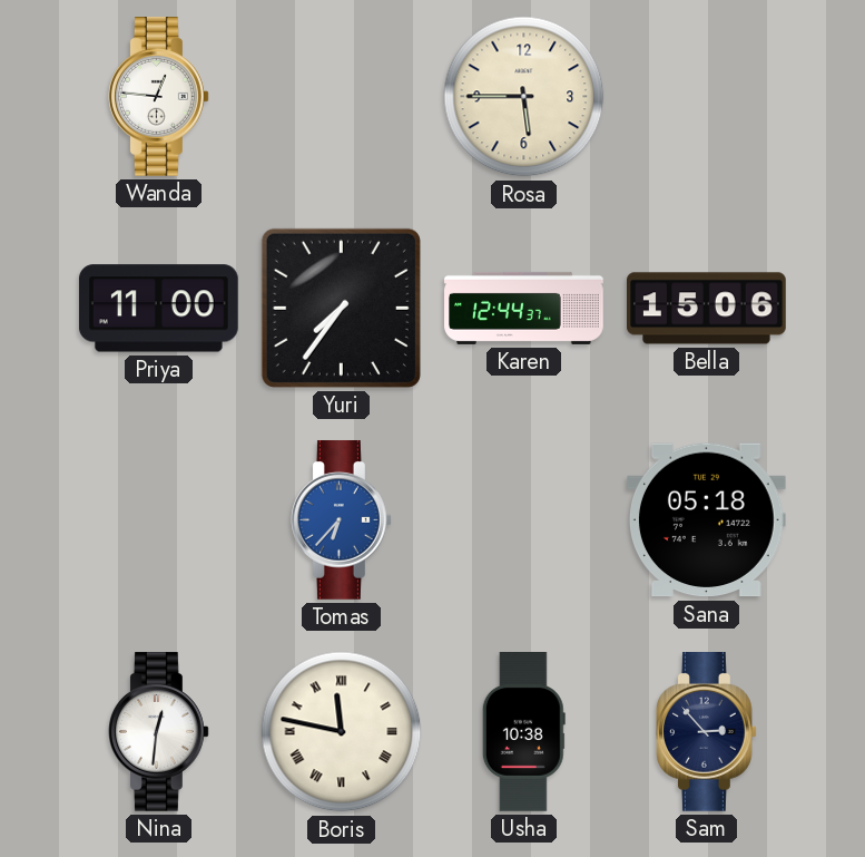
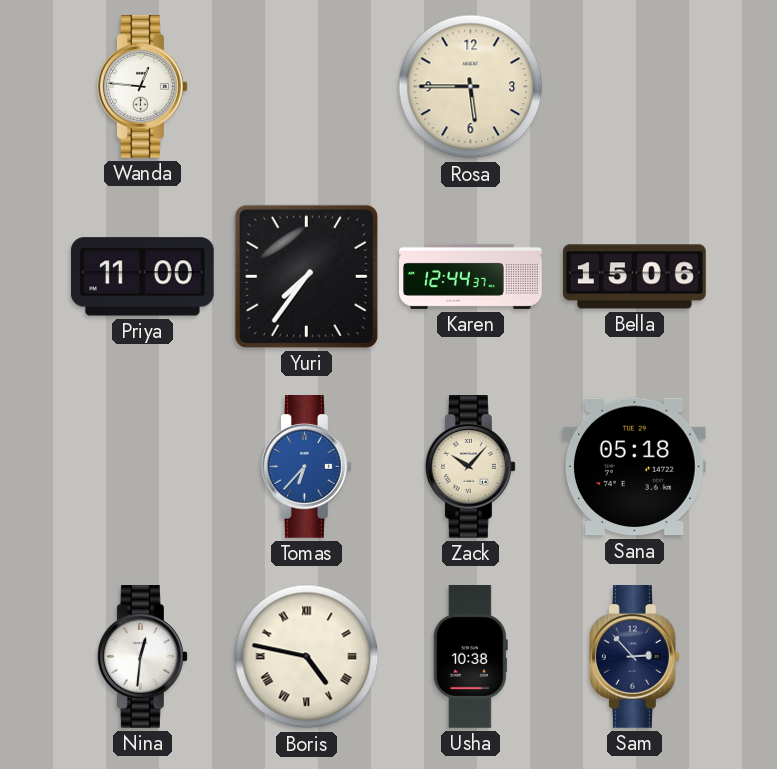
Zack: none -> 10:07 (471, 467)
Boris: 11:47 -> 4:47 (307, 657)
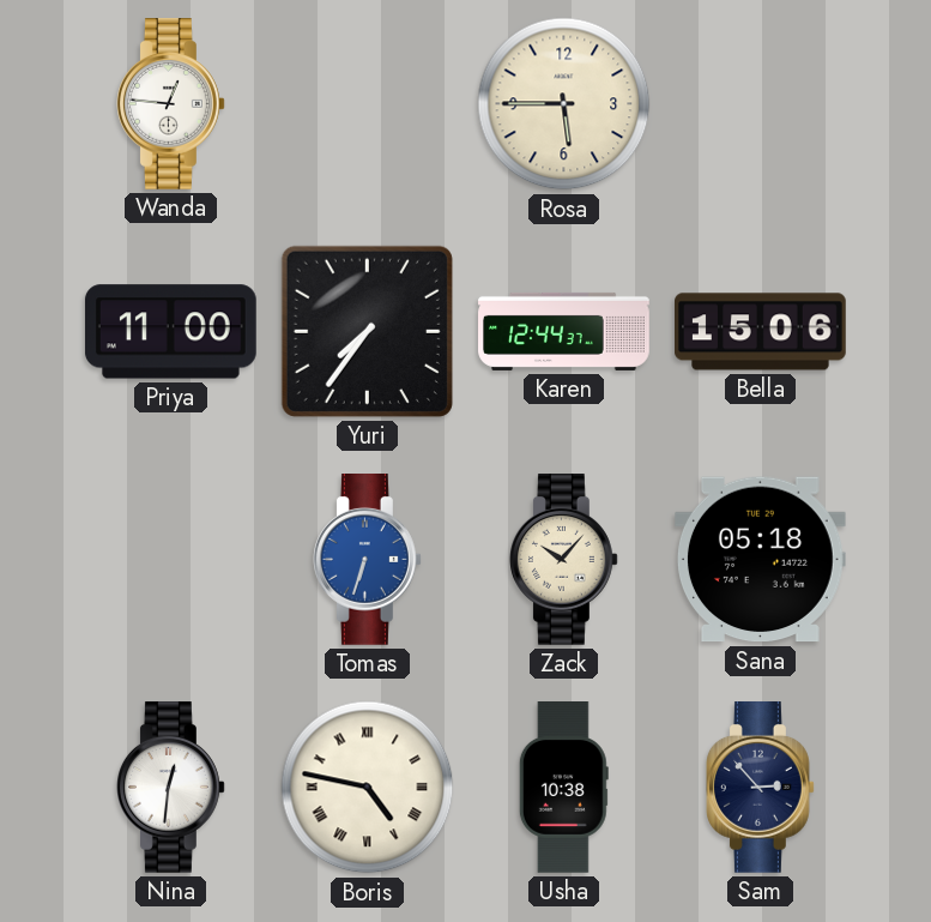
Tomas: 6:37 -> 6:33 (368, 560)
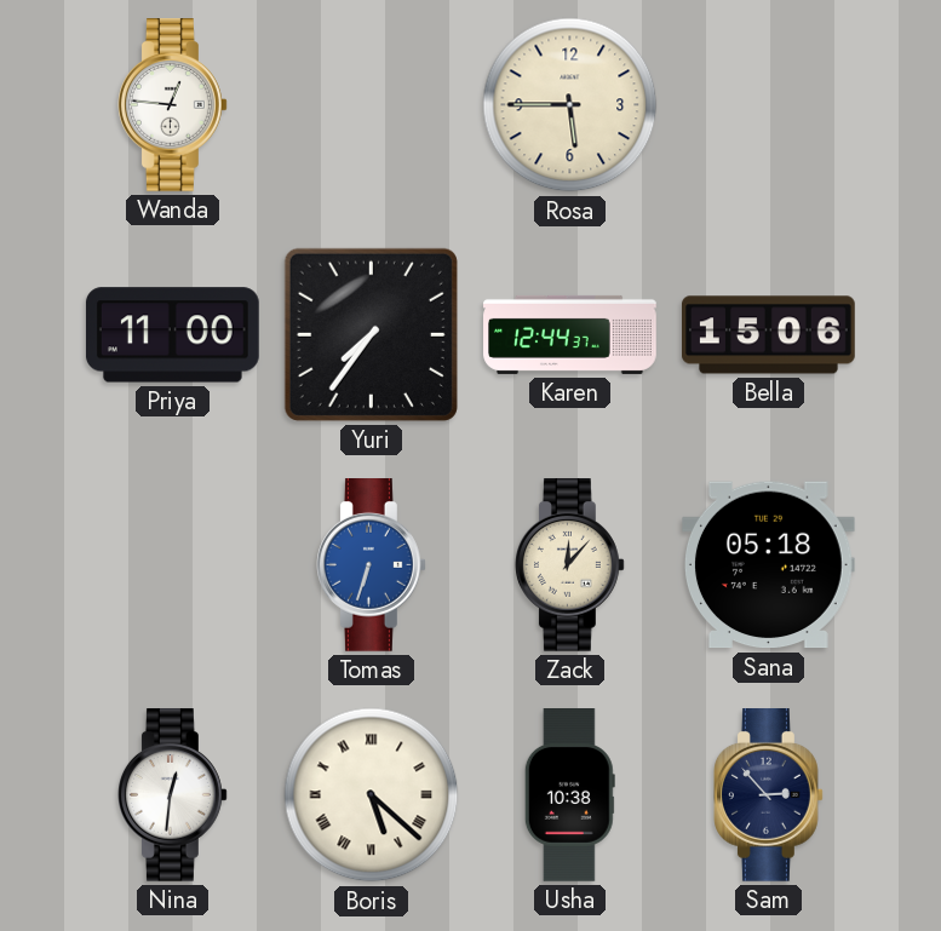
Zack: 10:07 -> 12:07 (570, 565)
Boris: 4:47 -> 5:22 (372, 795)
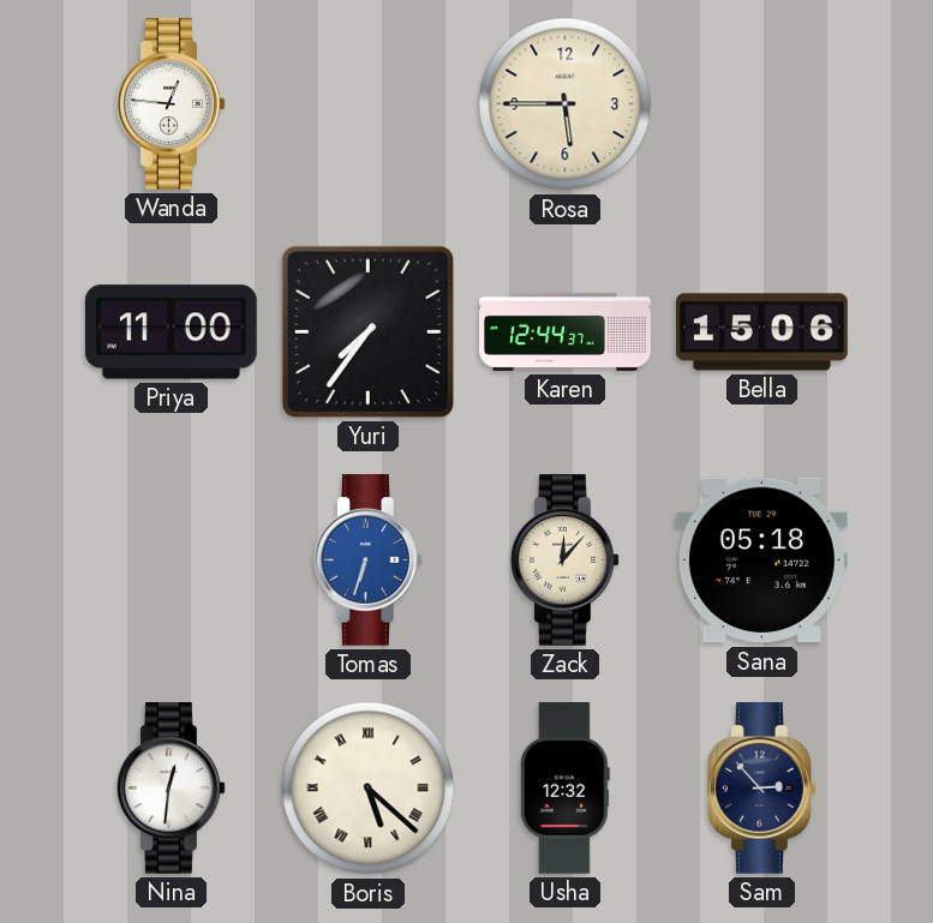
Usha: 10:38 -> 12:32 (564, 789)
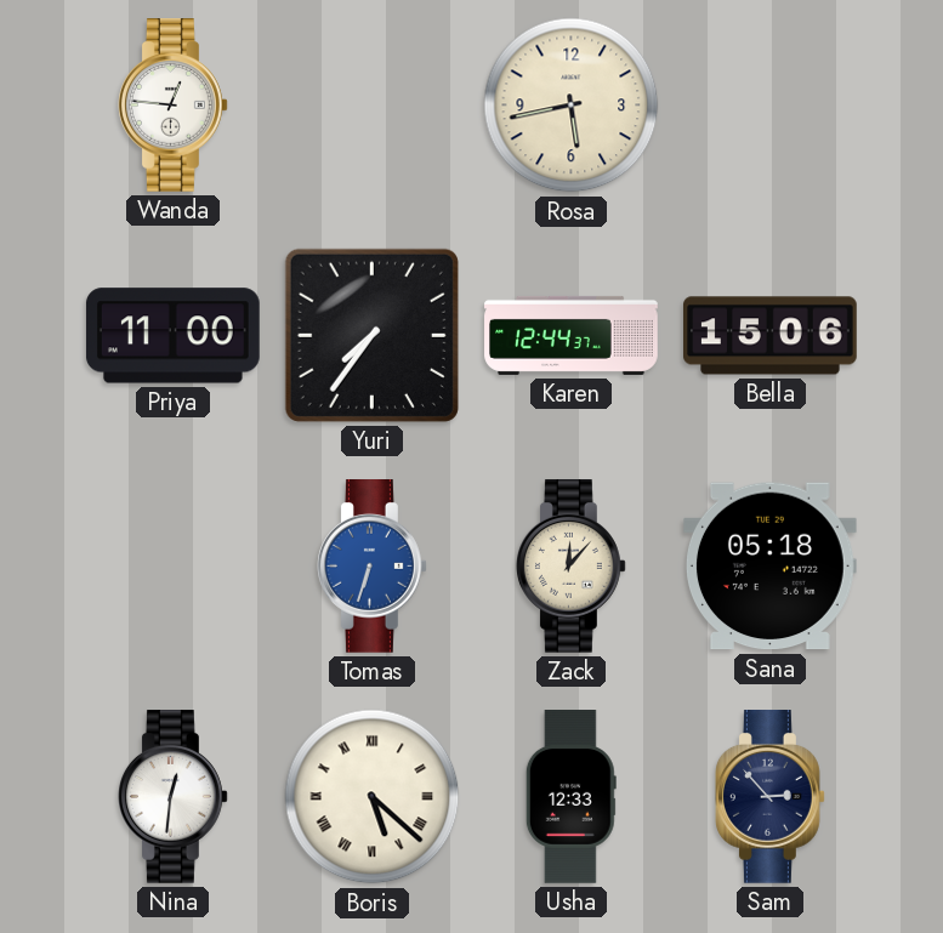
Rosa: 5:45 -> 5:43 (572, 106)
Usha: 12:32 -> 12:33 (570, 797)
